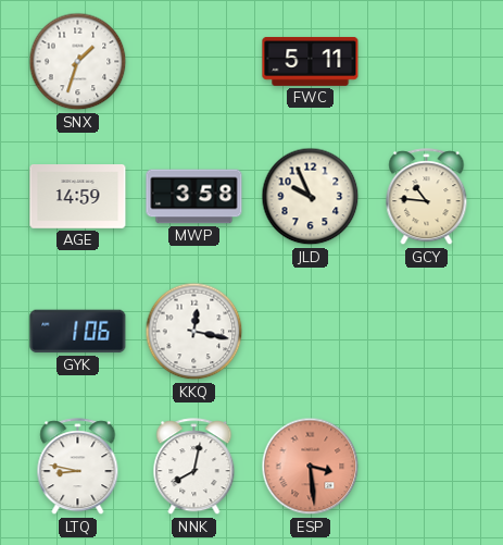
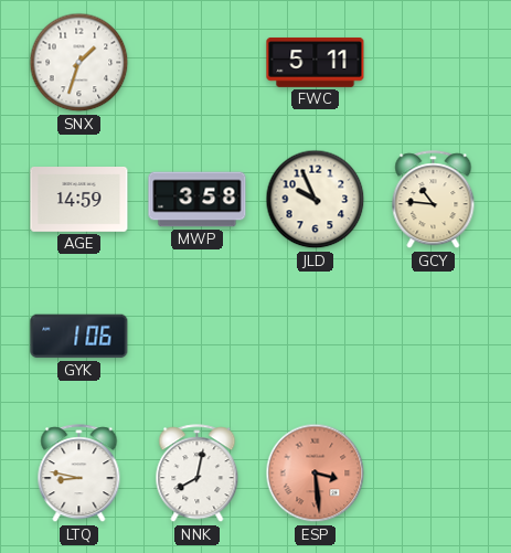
KKQ: 12:17 -> none (194, 332)
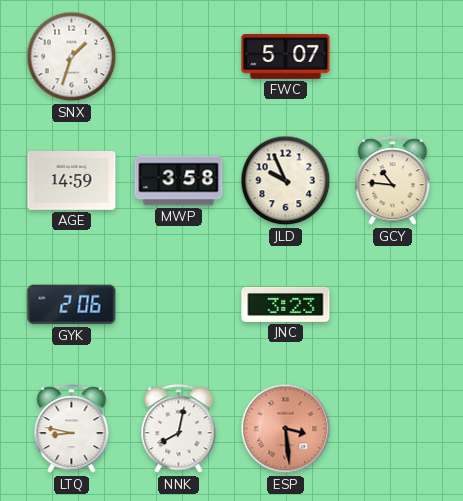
FWC: 5:11 -> 5:07 (286, 57)
GYK: 1:06 -> 2:06 (72, 305)
JNC: none -> 3:23 (286, 304)
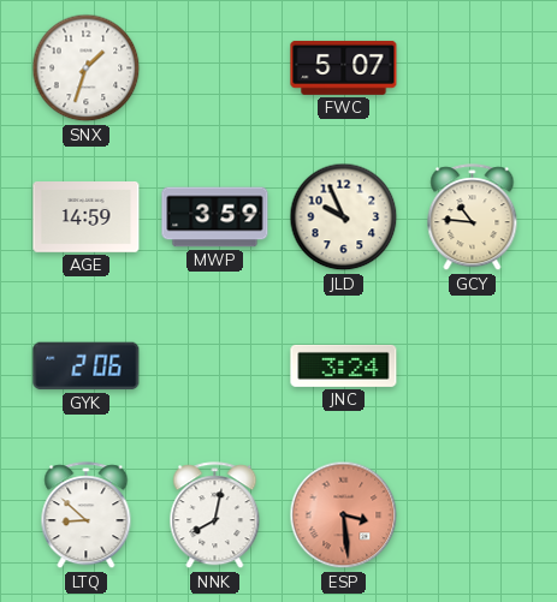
MWP: 3:58 -> 3:59 (215, 217)
JNC: 3:23 -> 3:24 (344, 365)
LTQ: 8:47 -> 8:52 (87, 515)
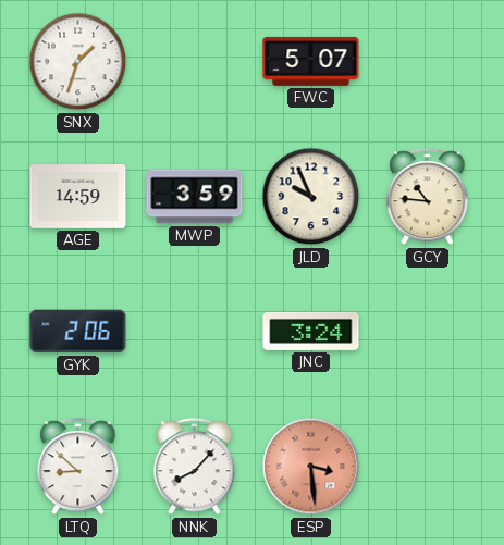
NNK: 8:02 -> 8:07 (195, 467)
